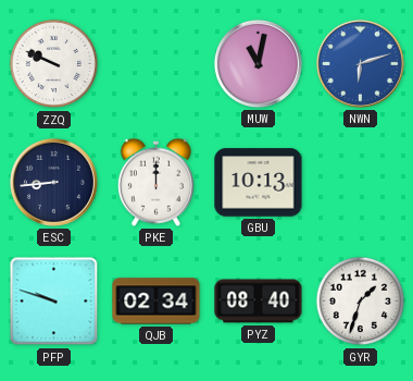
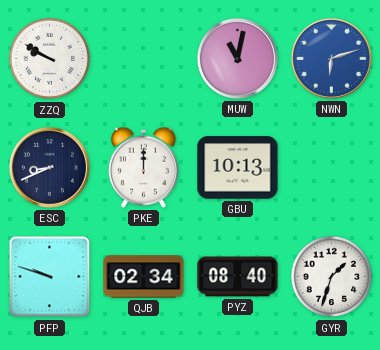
ZZQ: 9:49 -> 9:50 (50, 59)
ESC: 8:44 -> 8:41 (49, 167)
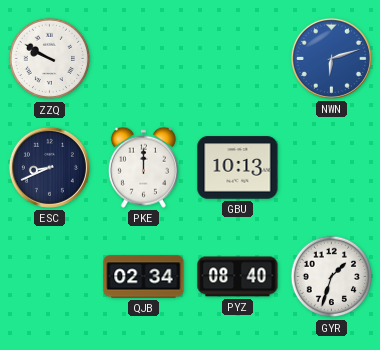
MUW: 11:02 -> none (237, 58)
PFP: 9:48 -> none (50, 277)
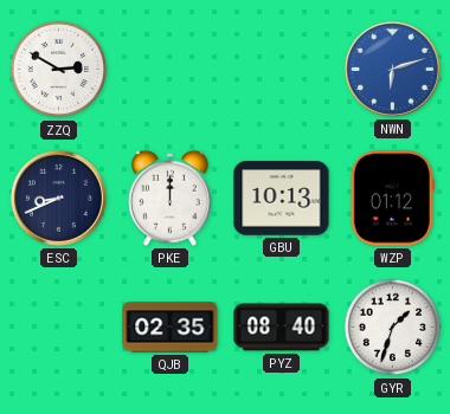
ZZQ: 9:50 -> 2:50 (59, 70)
WZP: none -> 01:12 (392, 199)
QJB: 02:34 -> 02:35 (171, 328)
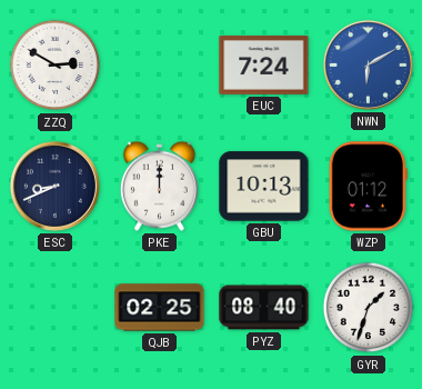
EUC: none -> 7:24 (264, 64)
NWN: 6:12 -> 6:10 (368, 64)
QJB: 02:35 -> 02:25 (160, 308)
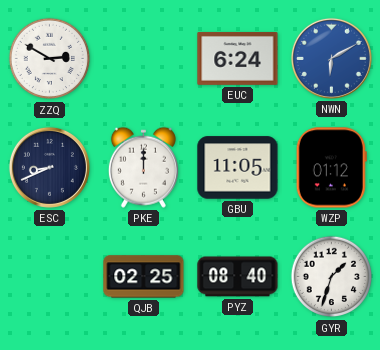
EUC: 7:24 -> 6:24 (238, 58)
GBU: 10:13 -> 11:05 (238, 168)
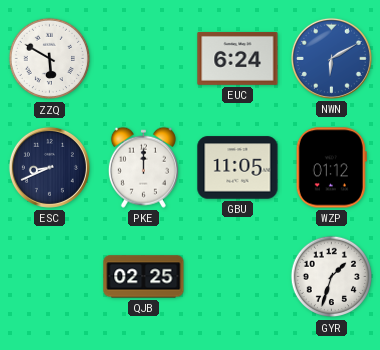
ZZQ: 2:50 -> 5:50 (50, 59)
PYZ: 08:40 -> none (238, 277)
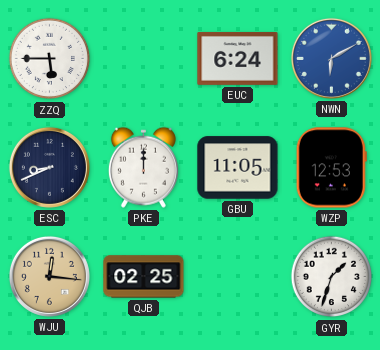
ZZQ: 5:50 -> 5:45 (50, 59)
WZP: 01:12 -> 12:53 (331, 168)
WJU: none -> 12:16 (49, 276)
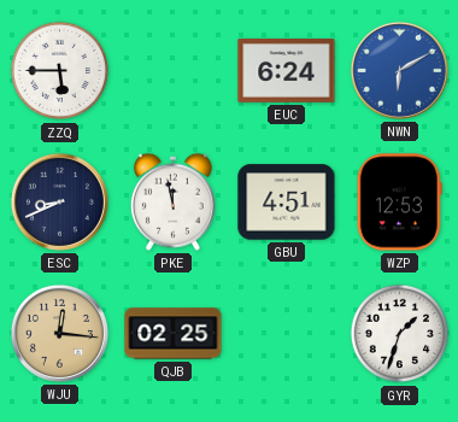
PKE: 12:00 -> 11:58 (172, 201)
GBU: 11:05 -> 4:51 (287, 203)
